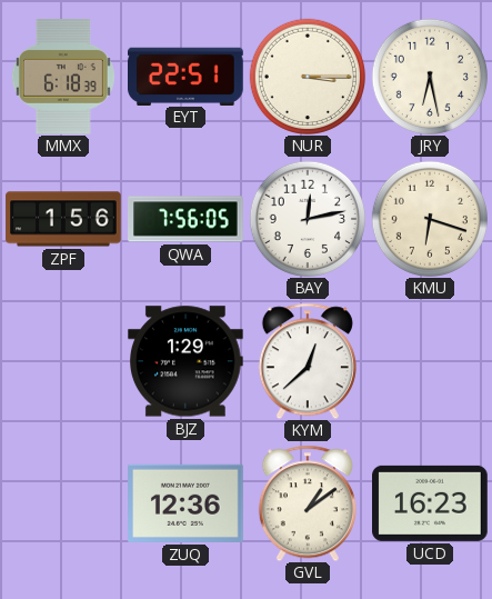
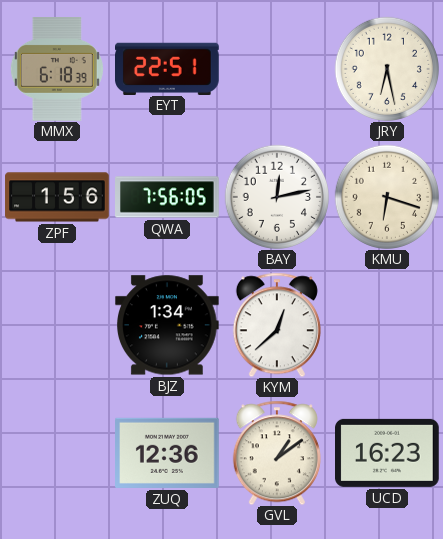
NUR: 3:15 -> none (307, 76)
BJZ: 1:29 -> 1:34 (168, 325)
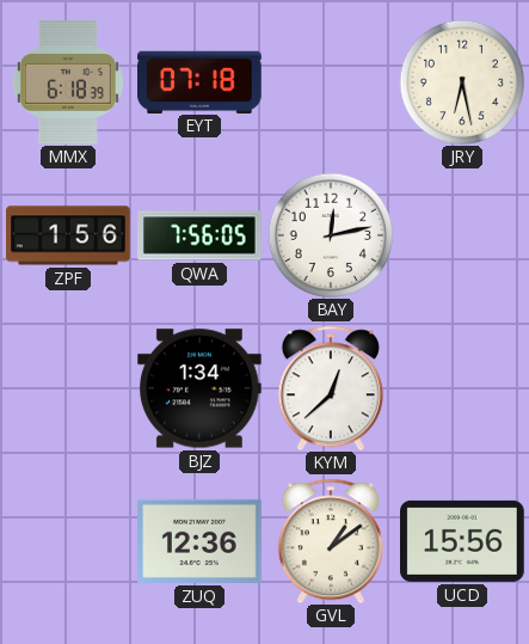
EYT: 22:51 -> 07:18 (201, 81)
KMU: 6:18 -> none (386, 196)
UCD: 16:23 -> 15:56 (463, 541)
